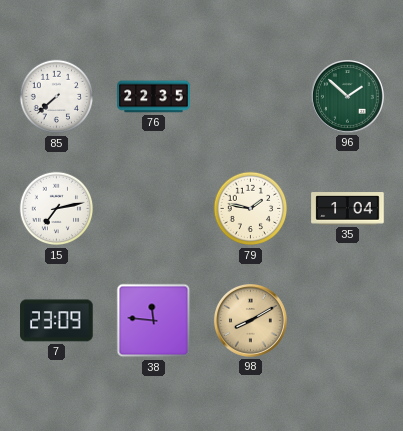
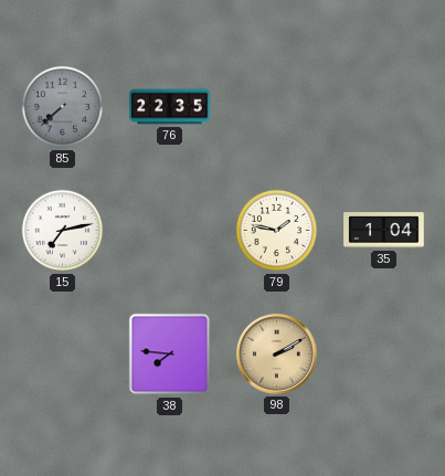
85 dial: white -> grey (63, 107)
96: 1:52 -> none (348, 97)
7: 23:09 -> none (57, 321)
38: 11:46 -> 7:46 (170, 355)
98: 8:10 -> 2:10 (277, 355)
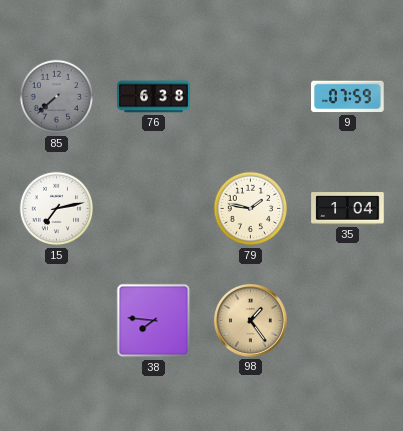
76: 22:35 -> 6:38 (154, 97)
9: none -> 07:59 (348, 97)
98: 2:10 -> 1:24 (251, 321)
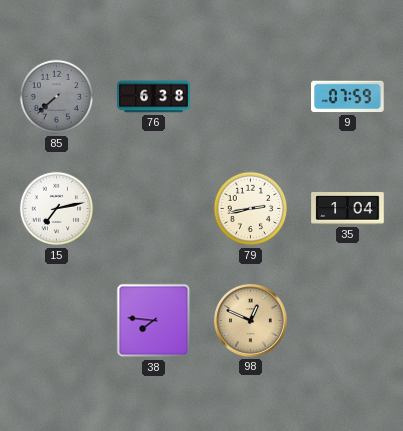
79: 1:47 -> 2:43 (251, 209)
98: 1:24 -> 12:49 (251, 321)
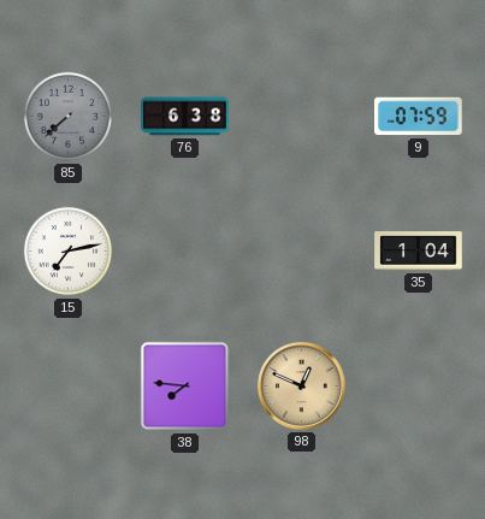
79: 2:43 -> none (251, 209)
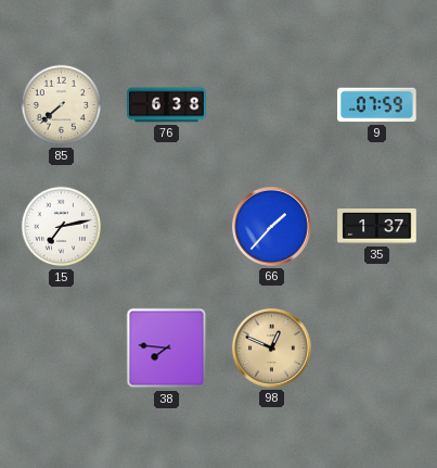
85 dial: grey -> cream (62, 105)
66: none -> 1:37 (272, 227)
35: 1:04 -> 1:37 (377, 227)
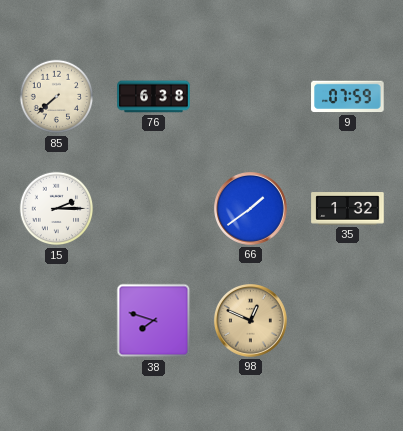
15: 7:13 -> 2:15 (57, 209)
66: 1:37 -> 1:39 (251, 209)
35: 1:37 -> 1:32 (348, 209)
38: 7:46 -> 7:48 (154, 321)
